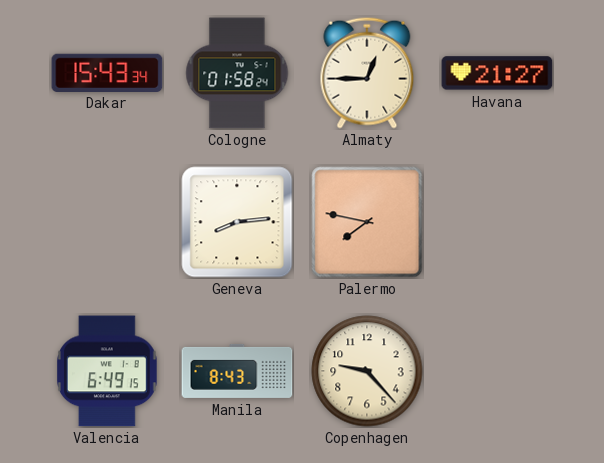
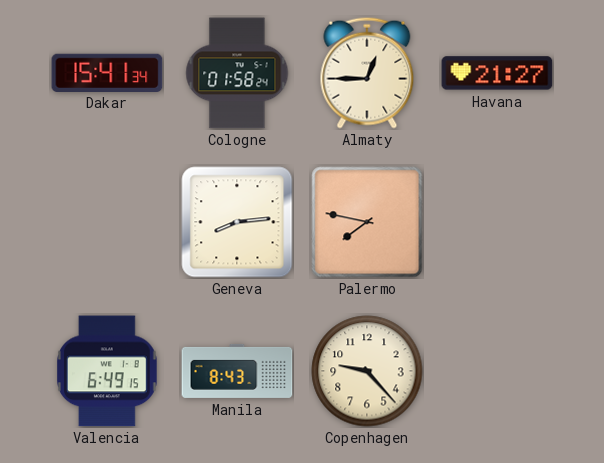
Dakar: 15:43 -> 15:41 (107, 72)
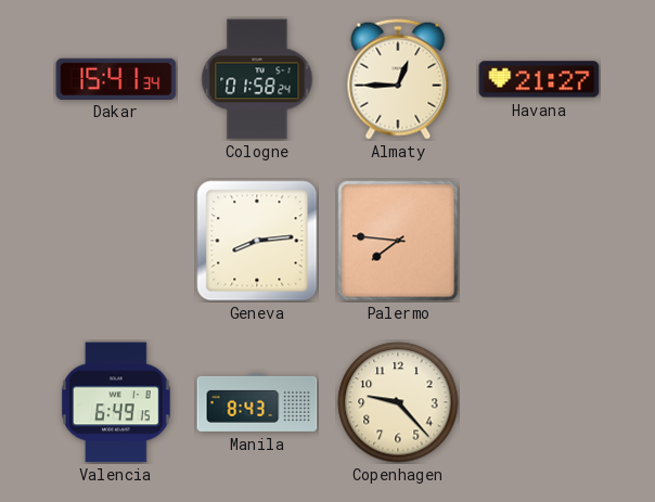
Palermo: 7:47 -> 7:46 (398, 241)
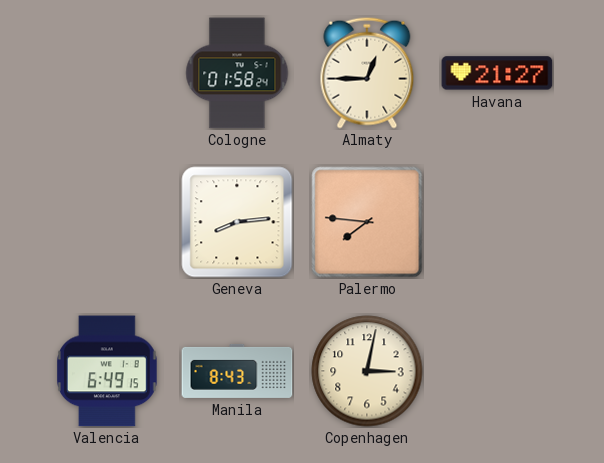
Dakar: 15:41 -> none (116, 78)
Copenhagen: 9:23 -> 3:02 (367, 371)
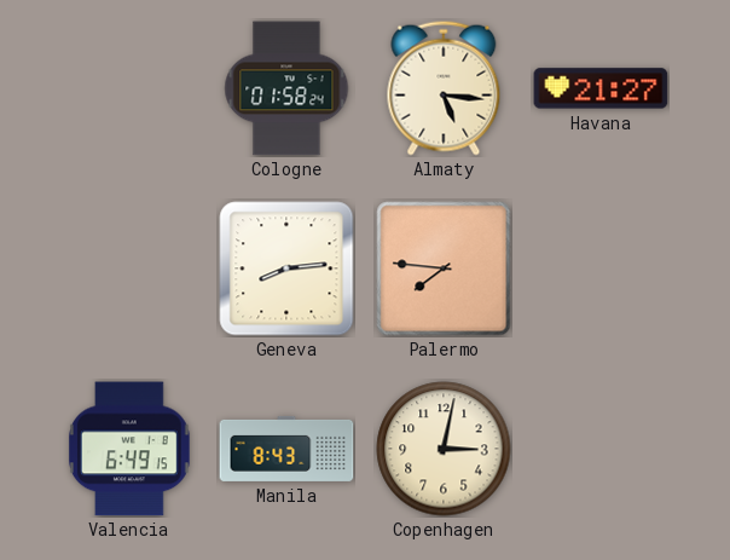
Almaty: 12:45 -> 5:16 (444, 88)
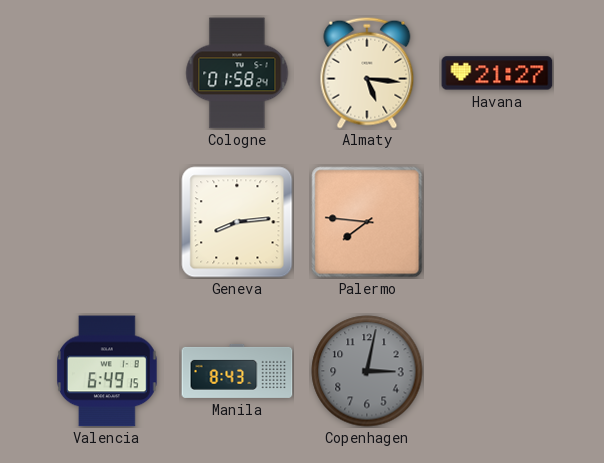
Copenhagen dial: cream -> grey (367, 371)
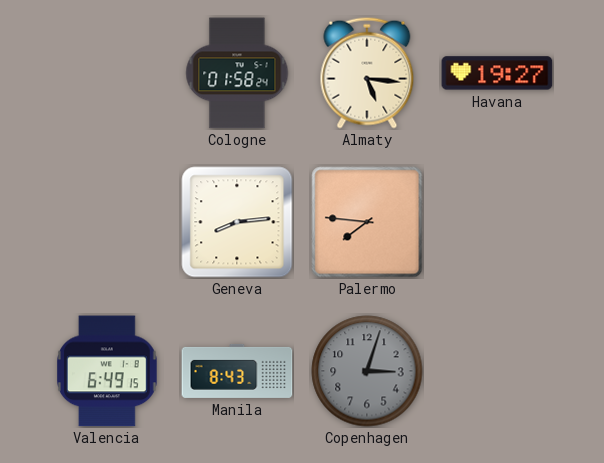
Havana: 21:27 -> 19:27 (497, 73)
Copenhagen: 3:02 -> 3:03 (367, 371)
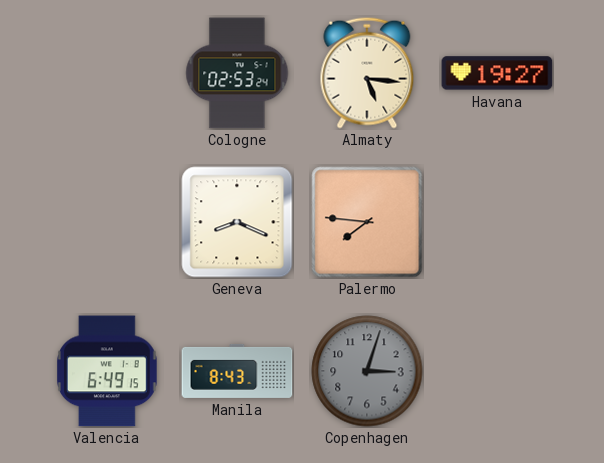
Cologne: 01:58 -> 02:53 (237, 73)
Geneva: 8:14 -> 8:19 (237, 222)
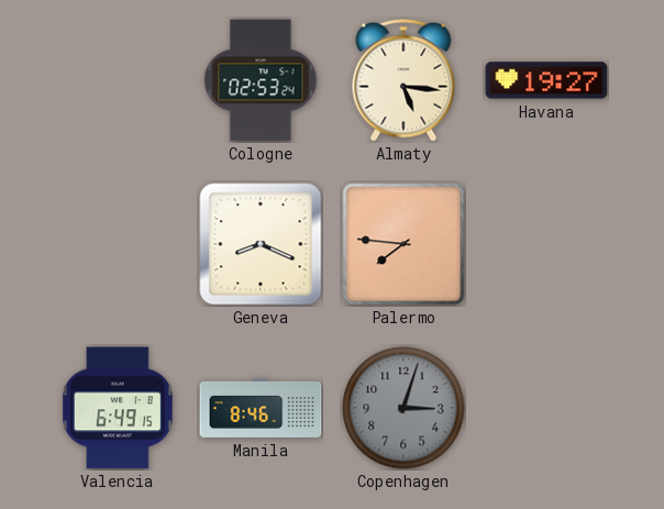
Manila: 8:43 -> 8:46 (261, 408)
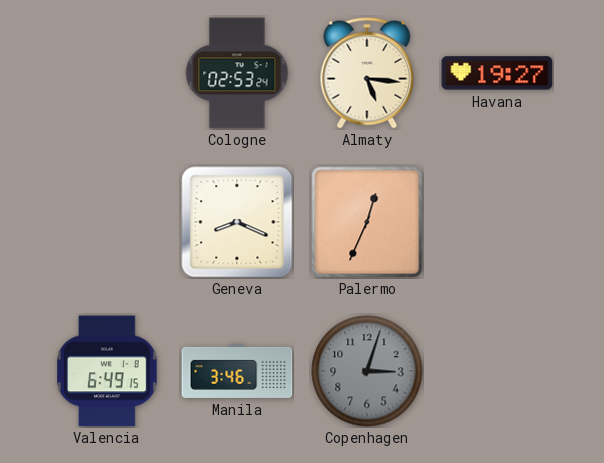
Palermo: 7:46 -> 12:34 (367, 222)
Manila: 8:46 -> 3:46 (237, 371)
